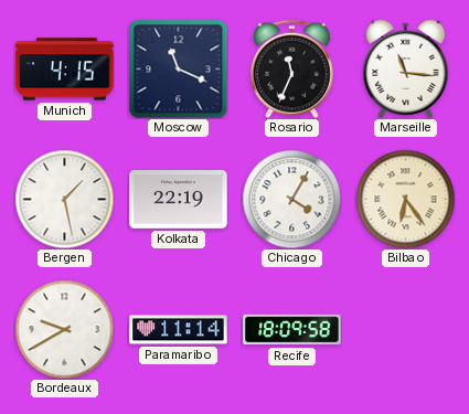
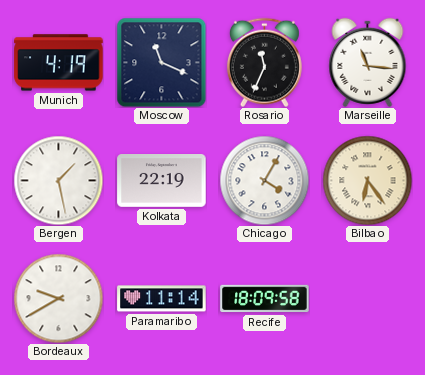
Munich: 4:15 -> 4:19 (59, 63)
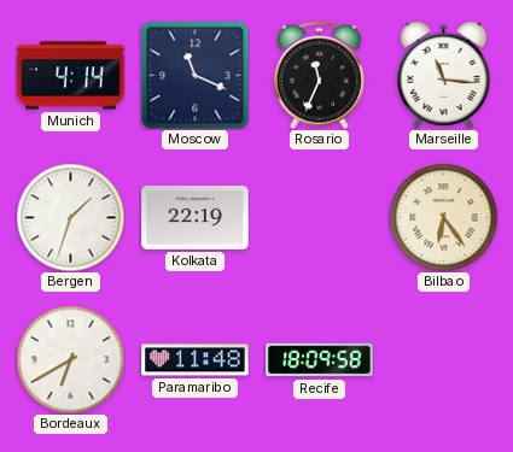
Munich: 4:19 -> 4:14 (71, 76)
Bergen: 1:28 -> 1:33 (70, 217)
Chicago: 4:05 -> none (264, 180)
Bordeaux: 9:40 -> 6:40 (70, 359)
Paramaribo: 11:14 -> 11:48 (196, 360)
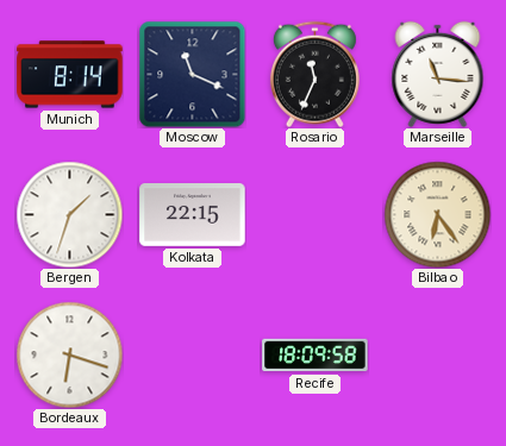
Munich: 4:14 -> 8:14 (70, 75)
Kolkata: 22:19 -> 22:15 (193, 215)
Bordeaux: 6:40 -> 6:18 (69, 354)
Paramaribo: 11:48 -> none (196, 360)
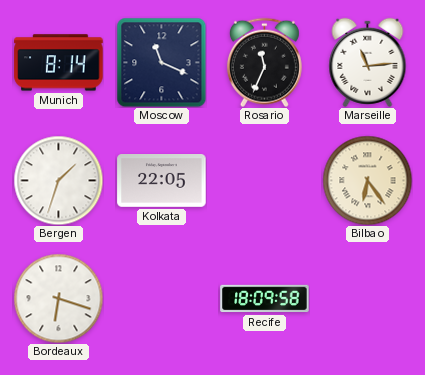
Marseille: 11:16 -> 11:14 (368, 62)
Kolkata: 22:15 -> 22:05 (162, 181)
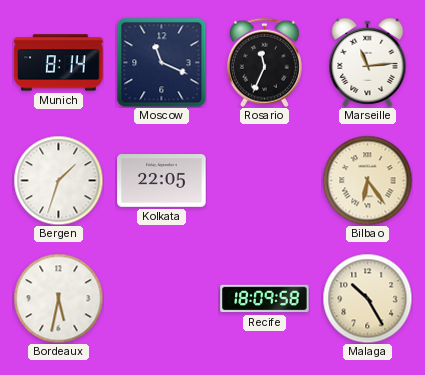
Bordeaux: 6:18 -> 5:32 (58, 298)
Malaga: none -> 10:25 (367, 298)
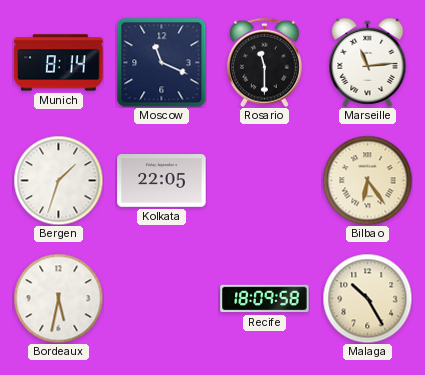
Rosario: 11:34 -> 11:30 (264, 62)
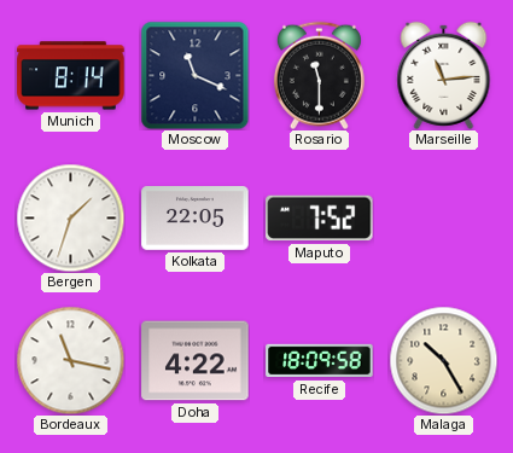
Maputo: none -> 7:52 (320, 219)
Bilbao: 6:24 -> none (367, 180)
Bordeaux: 5:32 -> 11:17 (70, 360)
Doha: none -> 4:22 (196, 361)
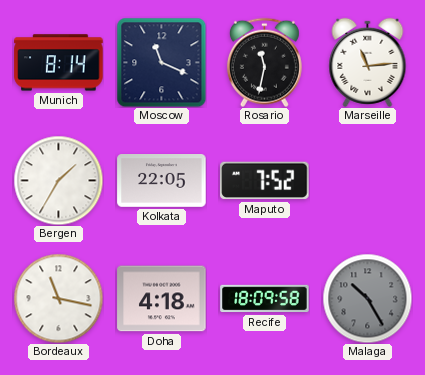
Rosario: 11:30 -> 11:32 (264, 62)
Bergen: 1:33 -> 1:35 (58, 180)
Doha: 4:22 -> 4:18 (162, 299)
Malaga dial: cream -> grey (367, 298)
